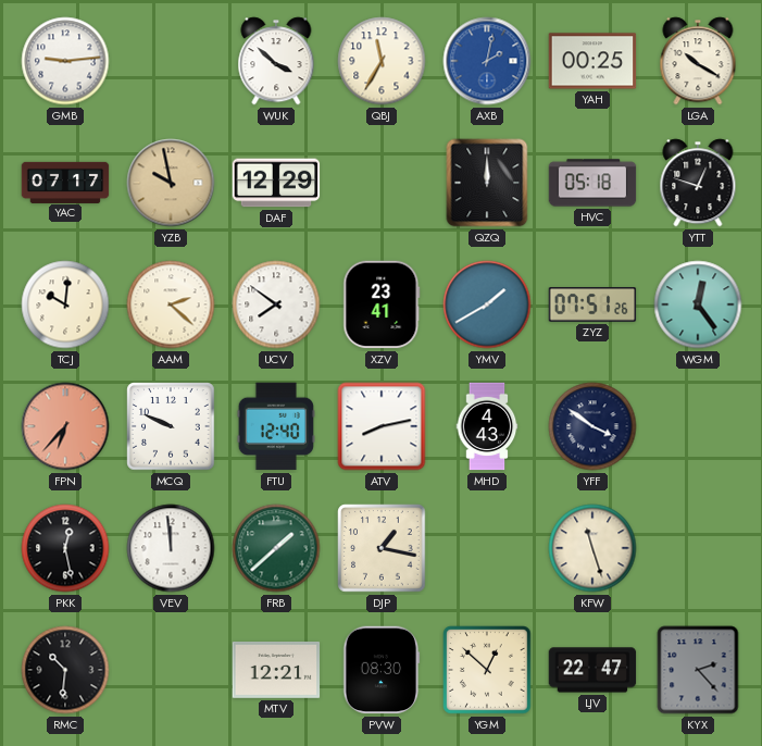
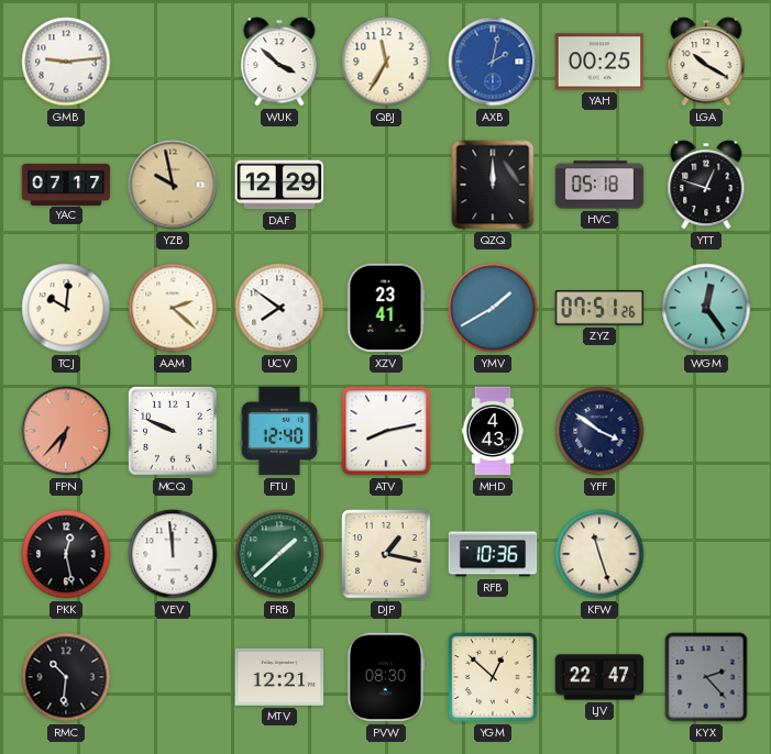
RFB: none -> 10:36 (493, 554)
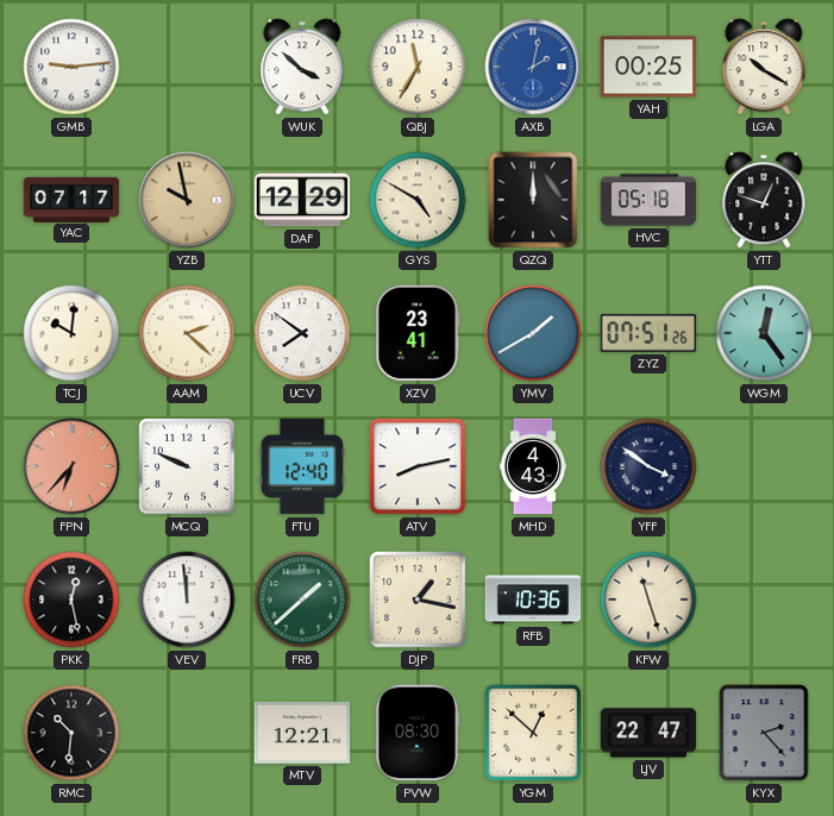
GYS: none -> 4:50 (418, 200)
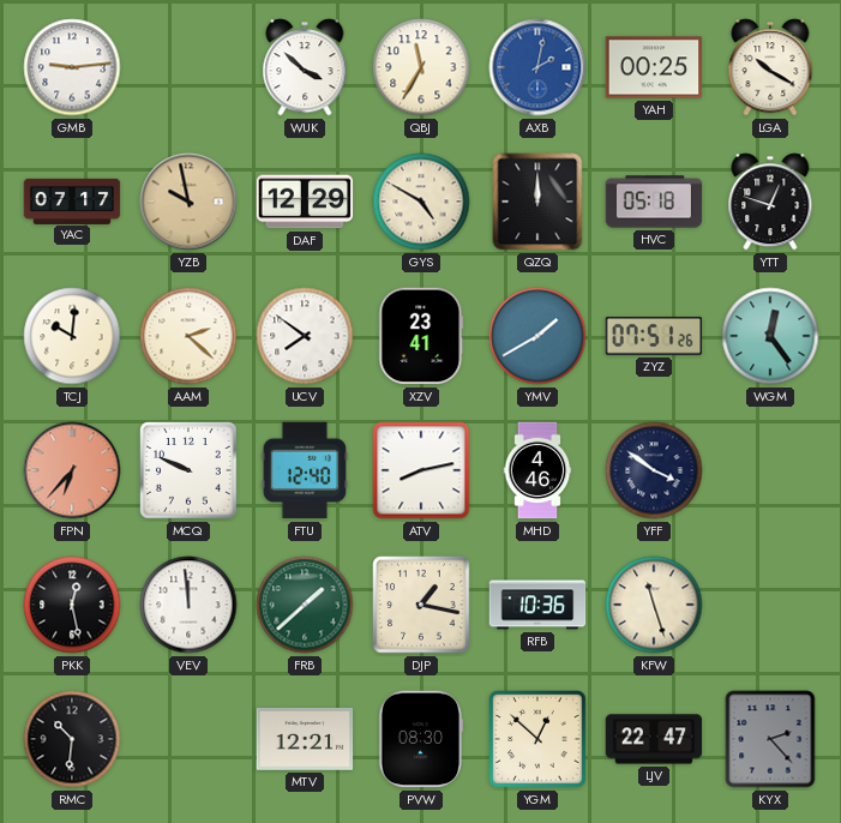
MHD: 4:43 -> 4:46 (537, 470)
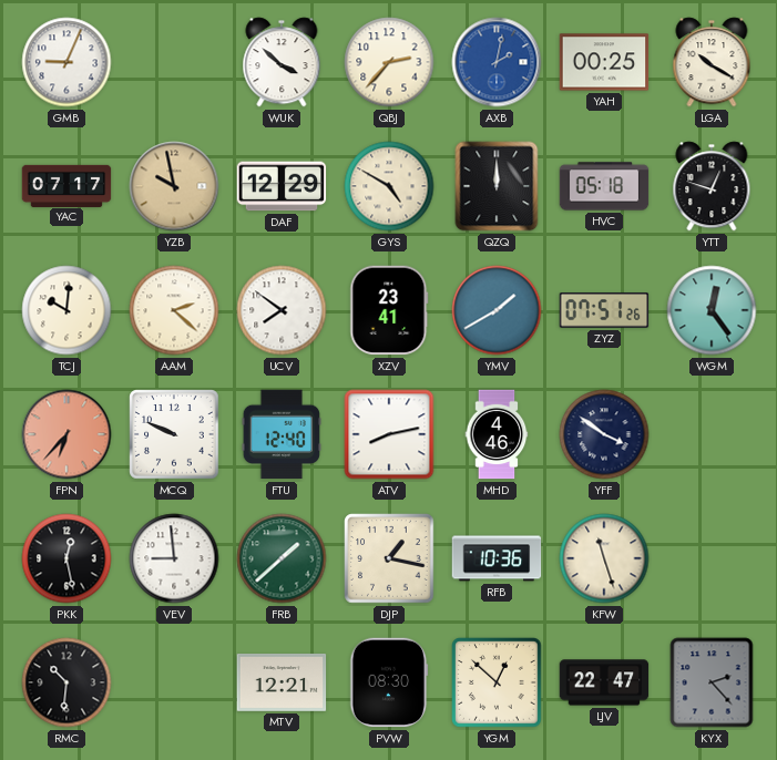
GMB: 9:14 -> 9:04 (67, 62)
QBJ: 11:35 -> 2:37 (389, 62)
VEV: 11:59 -> 8:59 (174, 558)
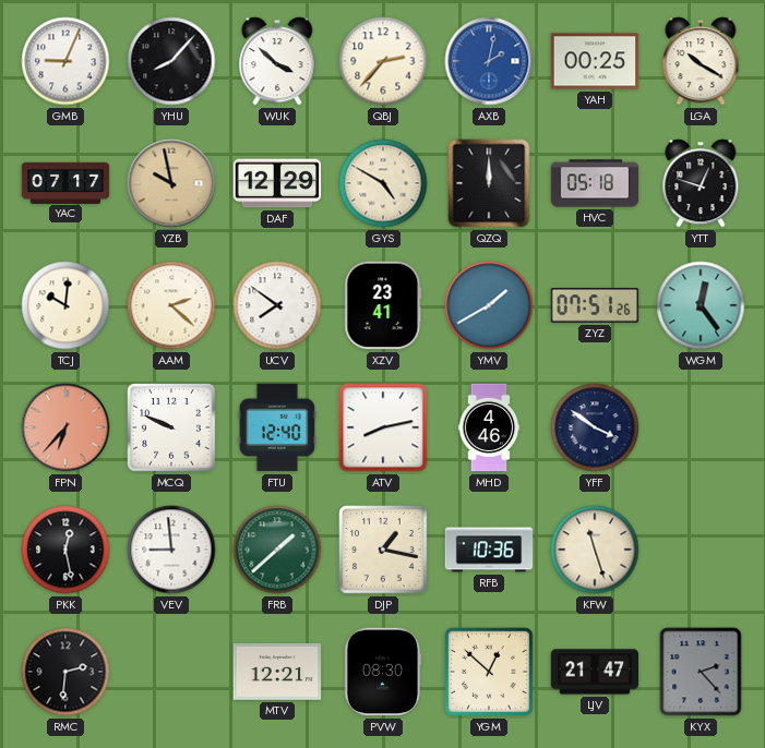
YHU: none -> 8:07 (171, 61)
RMC: 10:31 -> 2:31 (65, 672)
LJV: 22:47 -> 21:47 (595, 672)
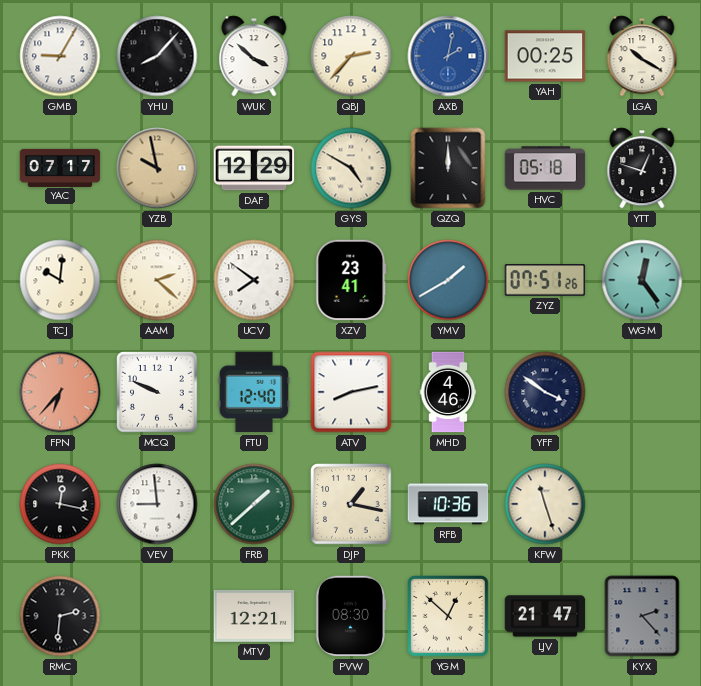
GMB: 9:04 -> 9:05 (60, 56)
PKK: 12:28 -> 12:17 (60, 504)
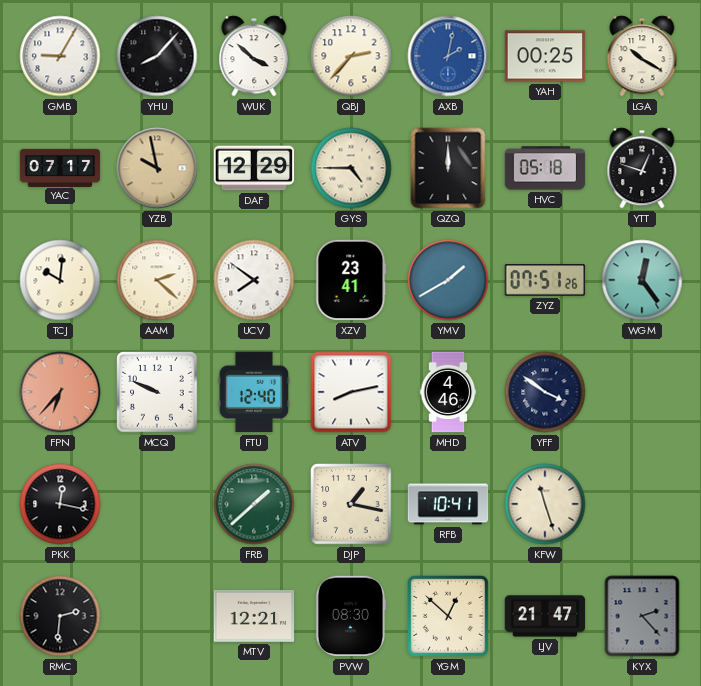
GYS: 4:50 -> 4:45 (351, 168)
VEV: 8:59 -> none (157, 504)
RFB: 10:36 -> 10:41 (448, 504)
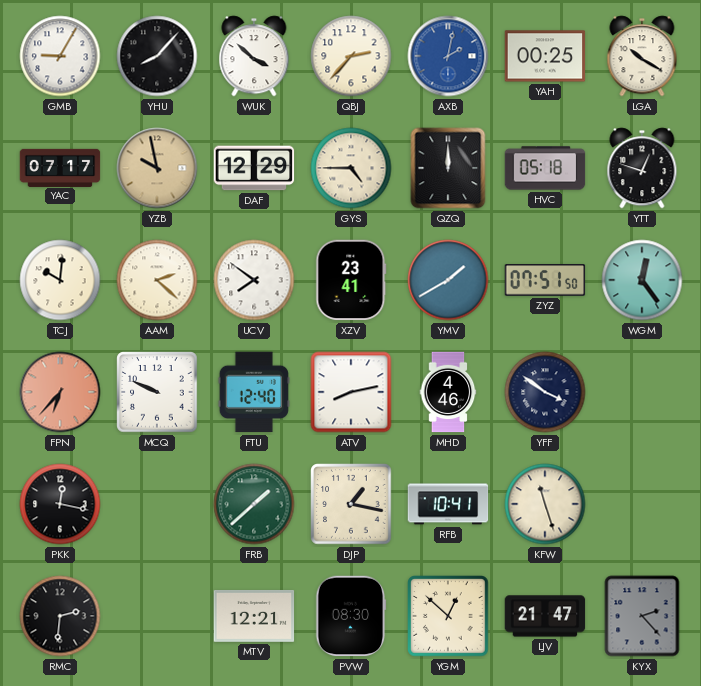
ZYZ: 07:51:26 -> 07:51:50 (545, 280)
